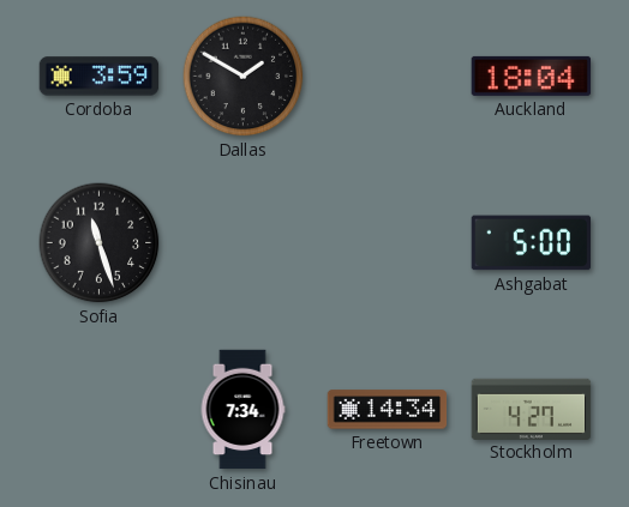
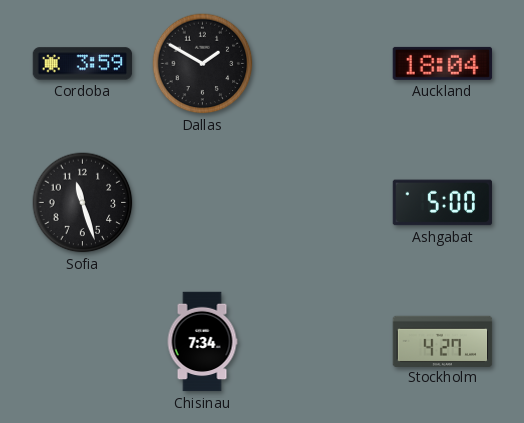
Freetown: 14:34 -> none (388, 410)
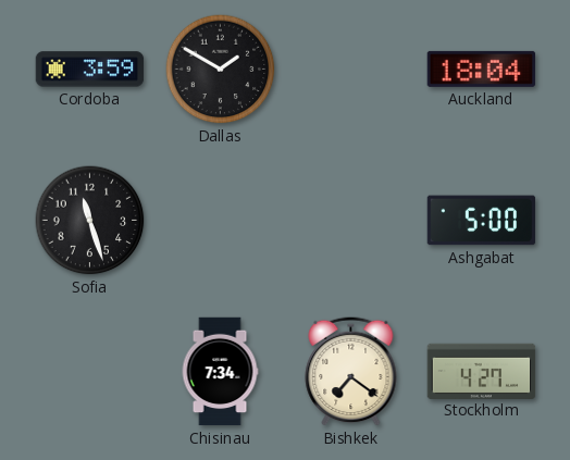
Bishkek: none -> 7:21 (351, 371)
